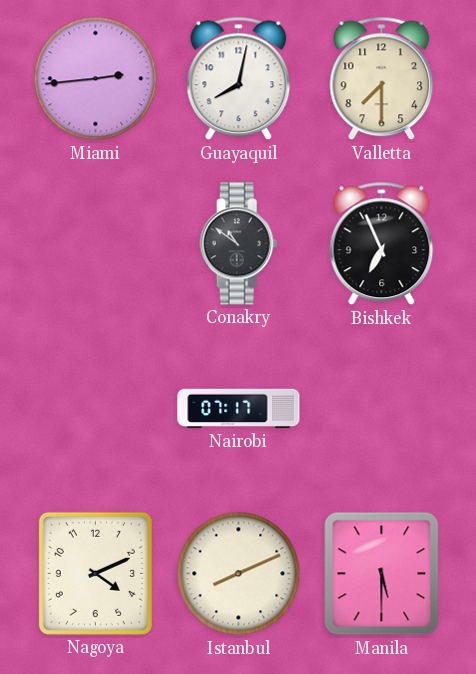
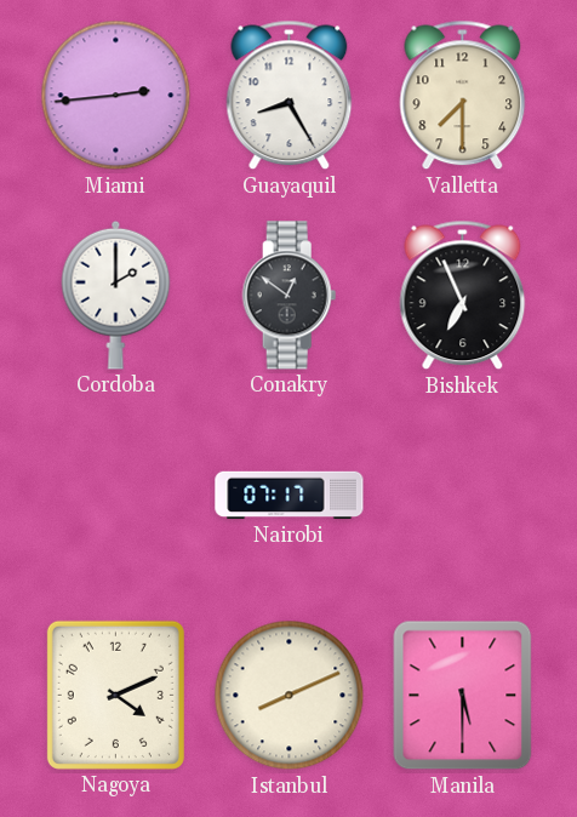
Guayaquil: 8:02 -> 8:25 (290, 96)
Cordoba: none -> 2:00 (116, 295)
Conakry: 10:51 -> 12:51 (290, 296)
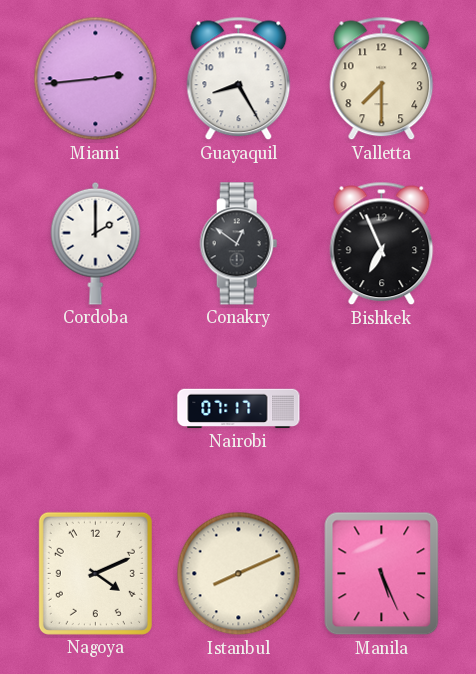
Manila: 5:30 -> 5:26 (382, 574)
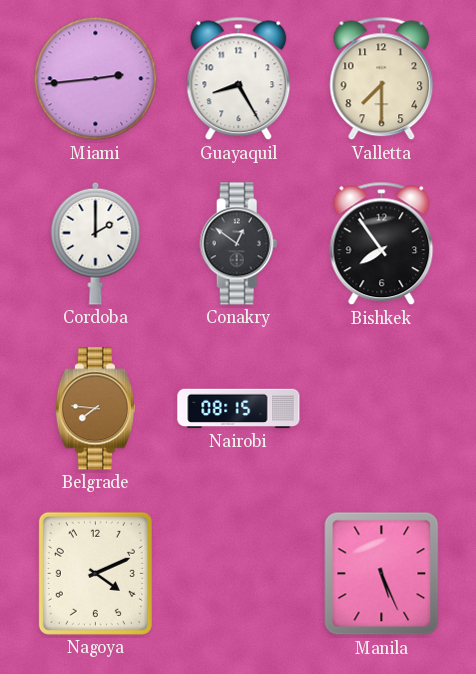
Bishkek: 6:56 -> 7:54 (382, 244)
Belgrade: none -> 7:46 (95, 409)
Nairobi: 07:17 -> 08:15 (239, 409)
Istanbul: 8:11 -> none (239, 574)
